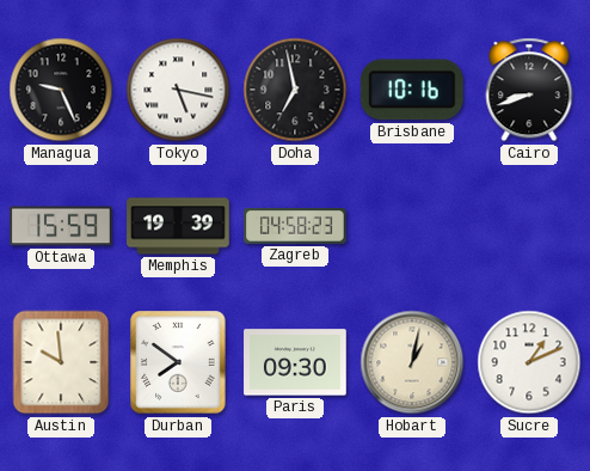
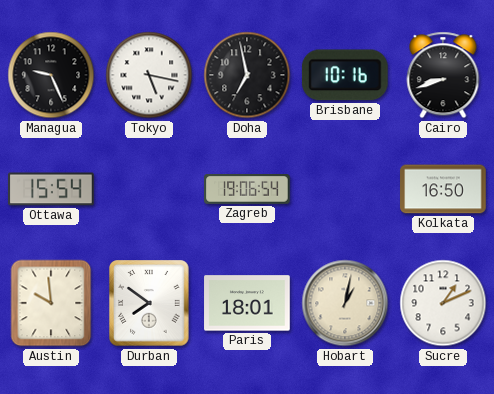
Ottawa: 15:59 -> 15:54 (51, 189)
Memphis: 19:39 -> none (178, 226)
Zagreb: 04:58 -> 19:06 (247, 190)
Kolkata: none -> 16:50 (443, 189)
Paris: 09:30 -> 18:01 (247, 303)
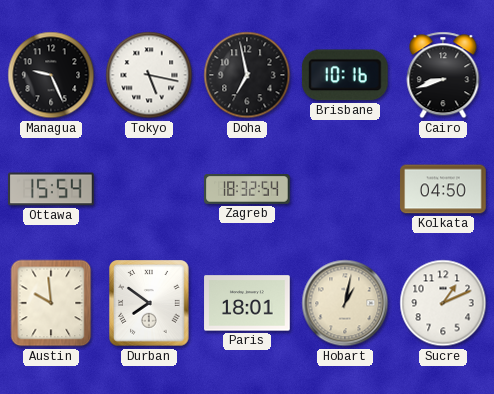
Zagreb: 19:06 -> 18:32 (247, 190)
Kolkata: 16:50 -> 04:50 (443, 189)
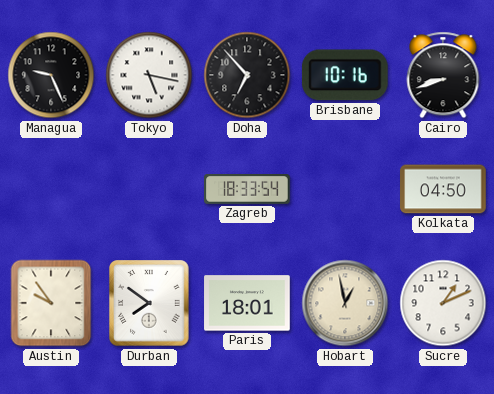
Doha: 6:58 -> 6:53 (247, 75)
Ottawa: 15:54 -> none (51, 189)
Zagreb: 18:32 -> 18:33 (247, 190)
Austin: 9:59 -> 9:54 (51, 303)
Hobart: 1:02 -> 12:58 (345, 303)
